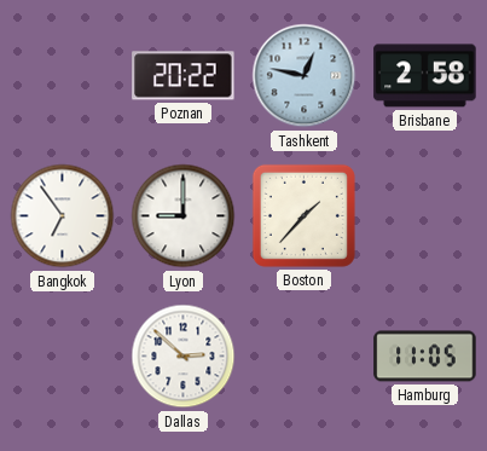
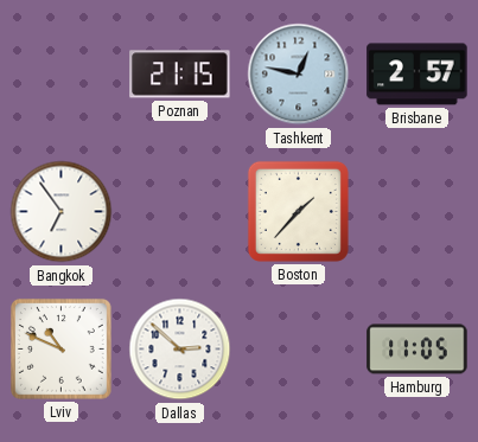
Poznan: 20:22 -> 21:15 (180, 75)
Brisbane: 2:58 -> 2:57 (418, 75)
Lyon: 9:00 -> none (184, 216)
Lviv: none -> 10:49 (62, 350)
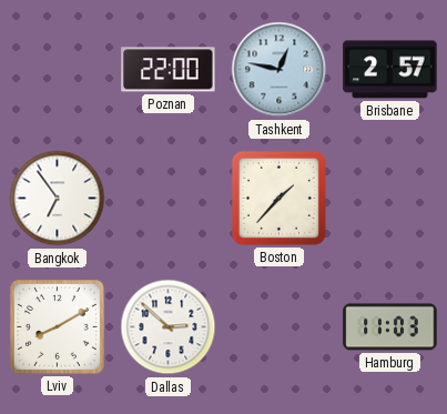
Poznan: 21:15 -> 22:00 (169, 70)
Lviv: 10:49 -> 8:10 (58, 327)
Hamburg: 11:05 -> 11:03 (390, 327)
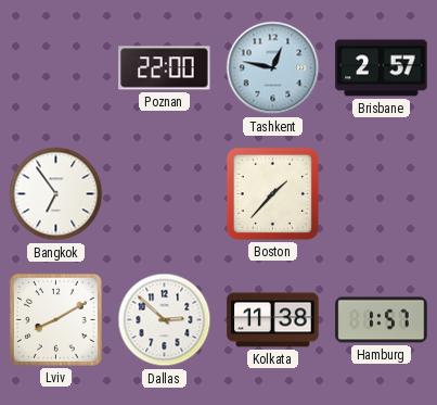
Kolkata: none -> 11:38 (273, 320)
Hamburg: 11:03 -> 1:57 (382, 320)
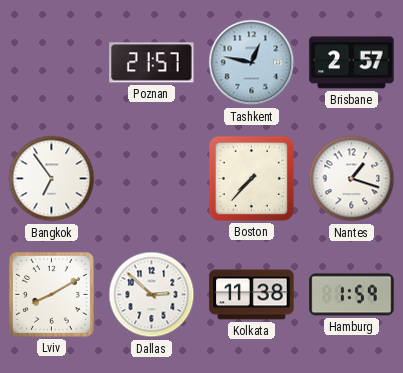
Poznan: 22:00 -> 21:57 (152, 63)
Boston: 1:37 -> 7:37 (251, 178)
Nantes: none -> 1:18 (352, 179)
Hamburg: 1:57 -> 1:59 (352, 295)
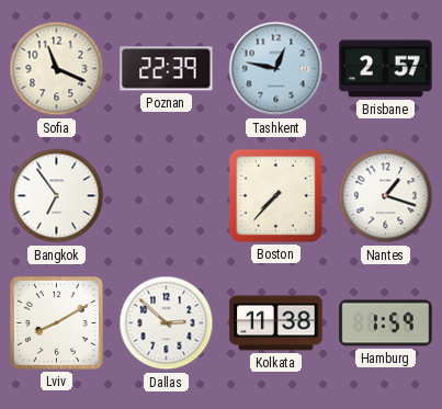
Sofia: none -> 11:19 (57, 69)
Poznan: 21:57 -> 22:39 (167, 69)
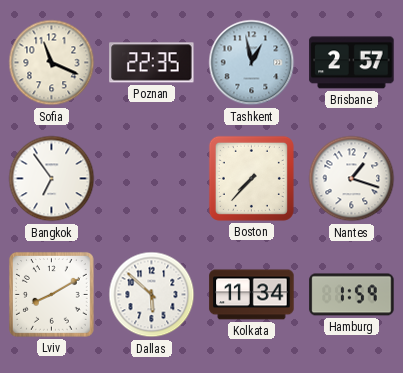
Poznan: 22:39 -> 22:35 (152, 63)
Tashkent: 12:47 -> 12:58 (252, 63)
Dallas: 2:52 -> 5:52 (152, 295)
Kolkata: 11:38 -> 11:34 (252, 295)
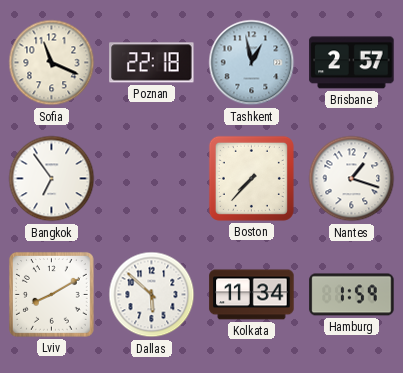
Poznan: 22:35 -> 22:18 (152, 63)
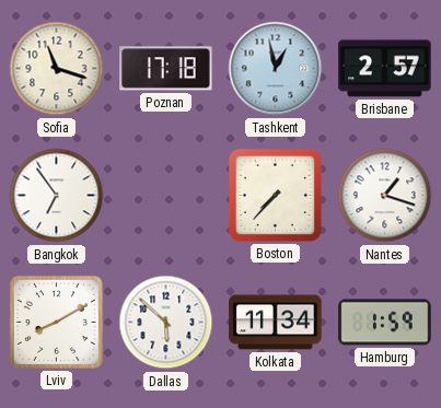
Sofia: 11:19 -> 11:18 (57, 69)
Poznan: 22:18 -> 17:18 (166, 69)
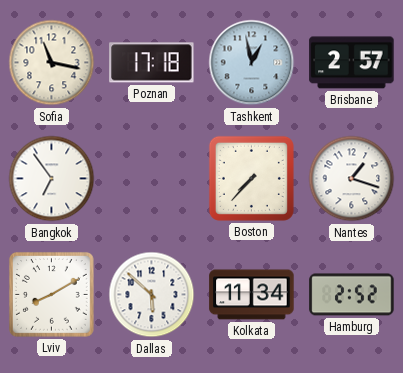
Sofia: 11:18 -> 11:17 (52, 63)
Hamburg: 1:59 -> 2:52 (352, 295)
